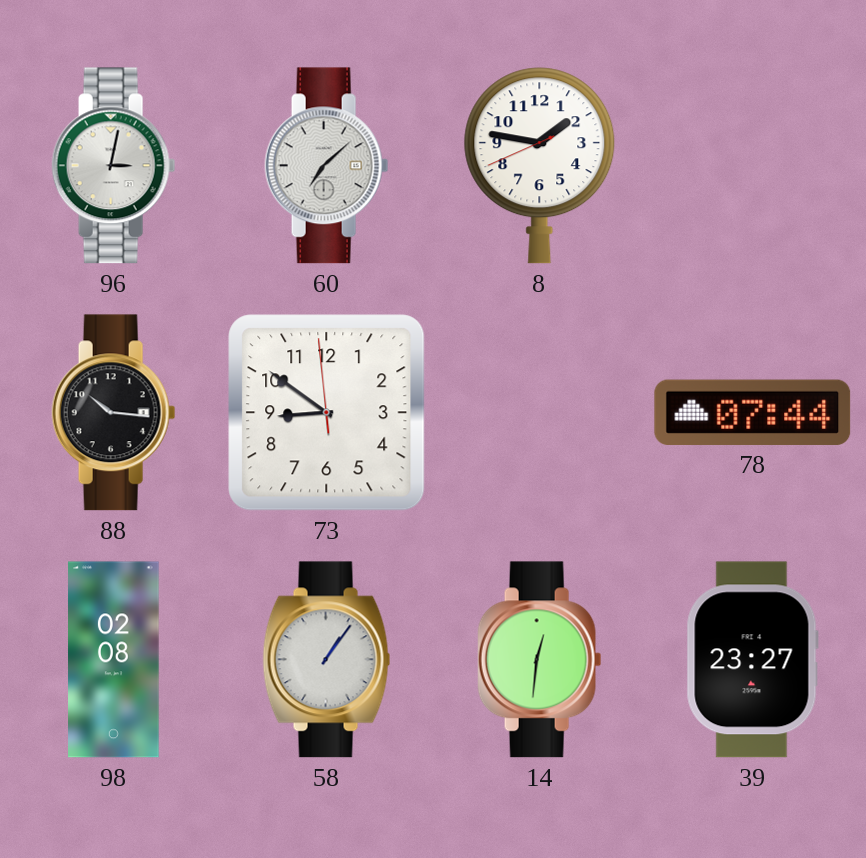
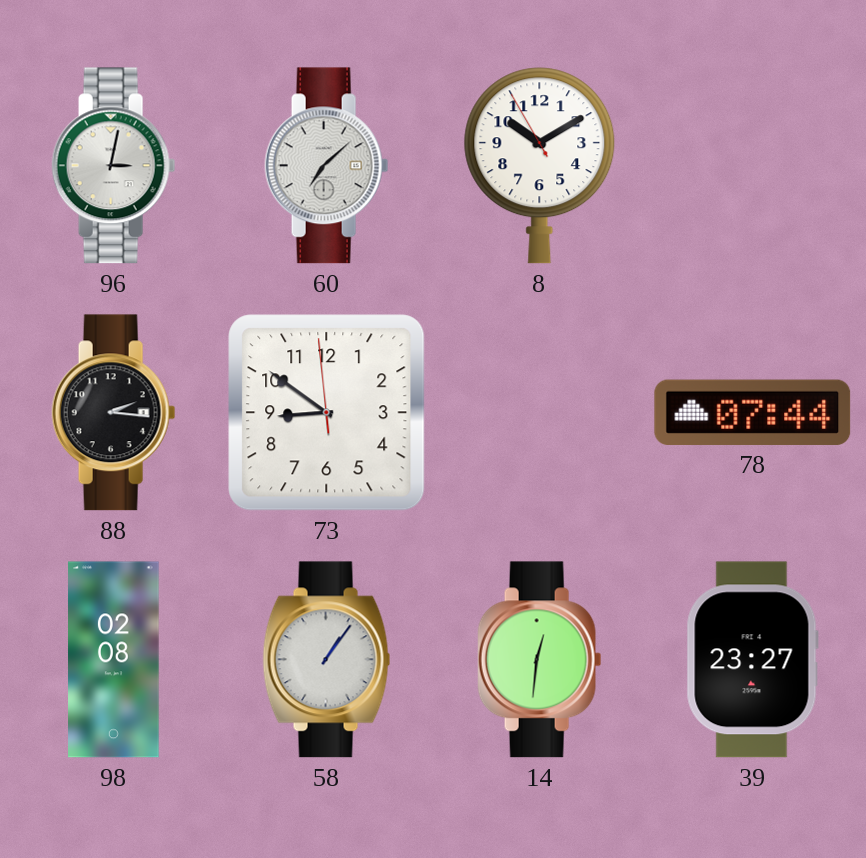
8: 1:46 -> 10:09 (540, 166)
88: 10:16 -> 2:16 (114, 413)
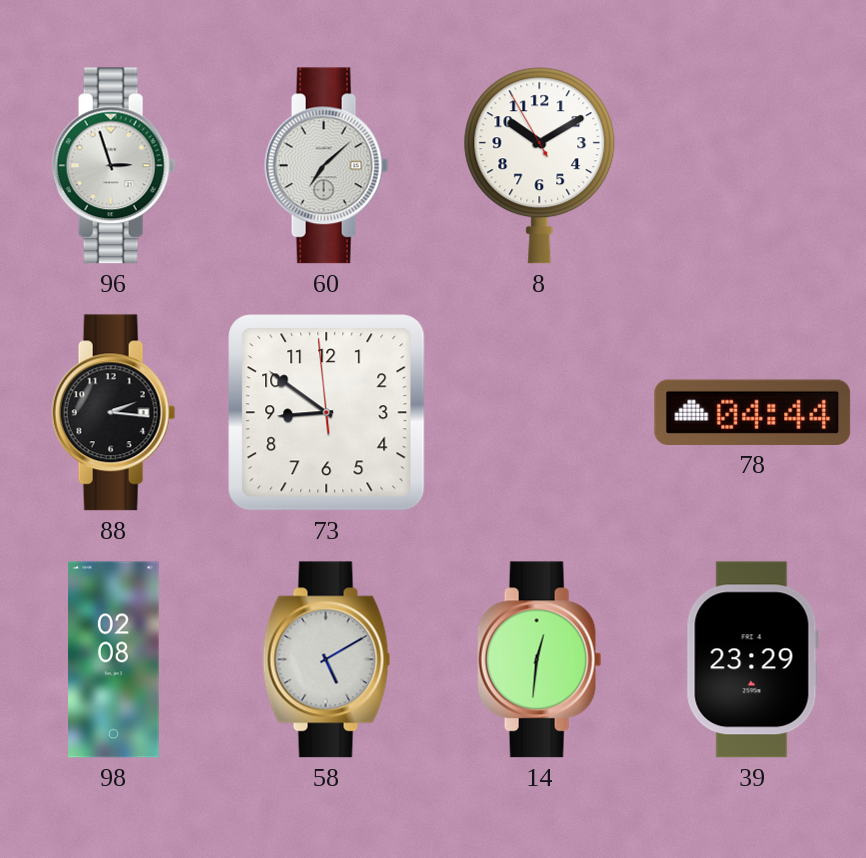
96: 3:02 -> 2:57 (114, 166)
78: 07:44 -> 04:44 (753, 412)
58: 1:06 -> 5:10 (327, 660)
39: 23:27 -> 23:29 (752, 660)
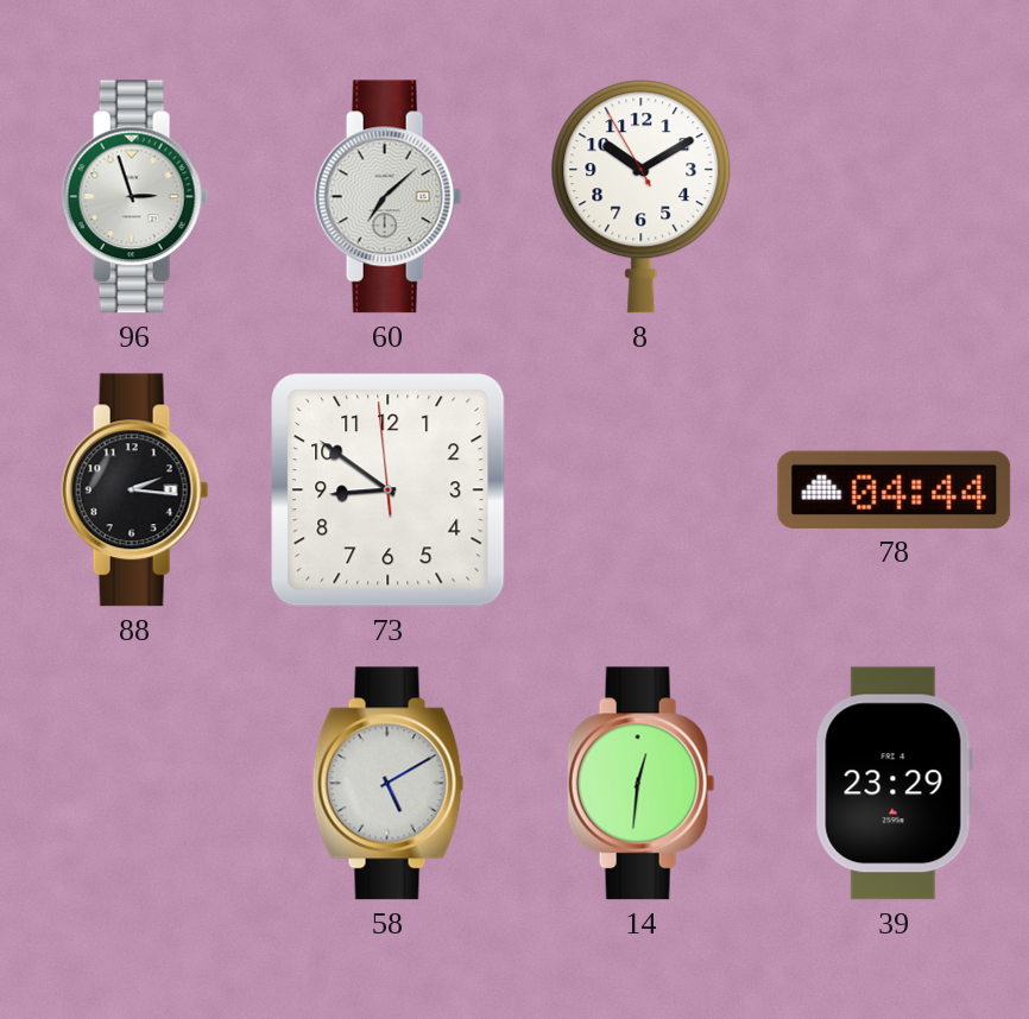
98: 02:08 -> none (114, 660)
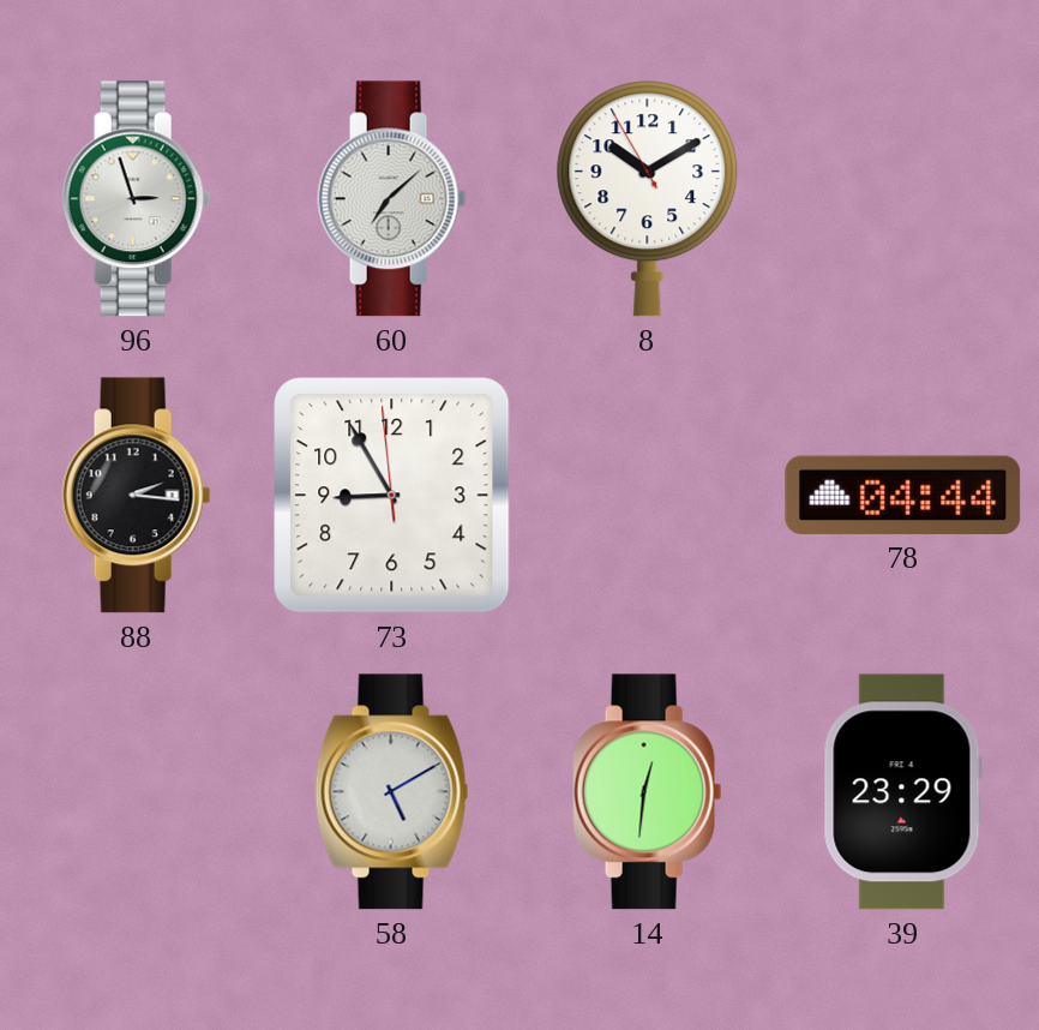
73: 8:50 -> 8:54 (392, 496)
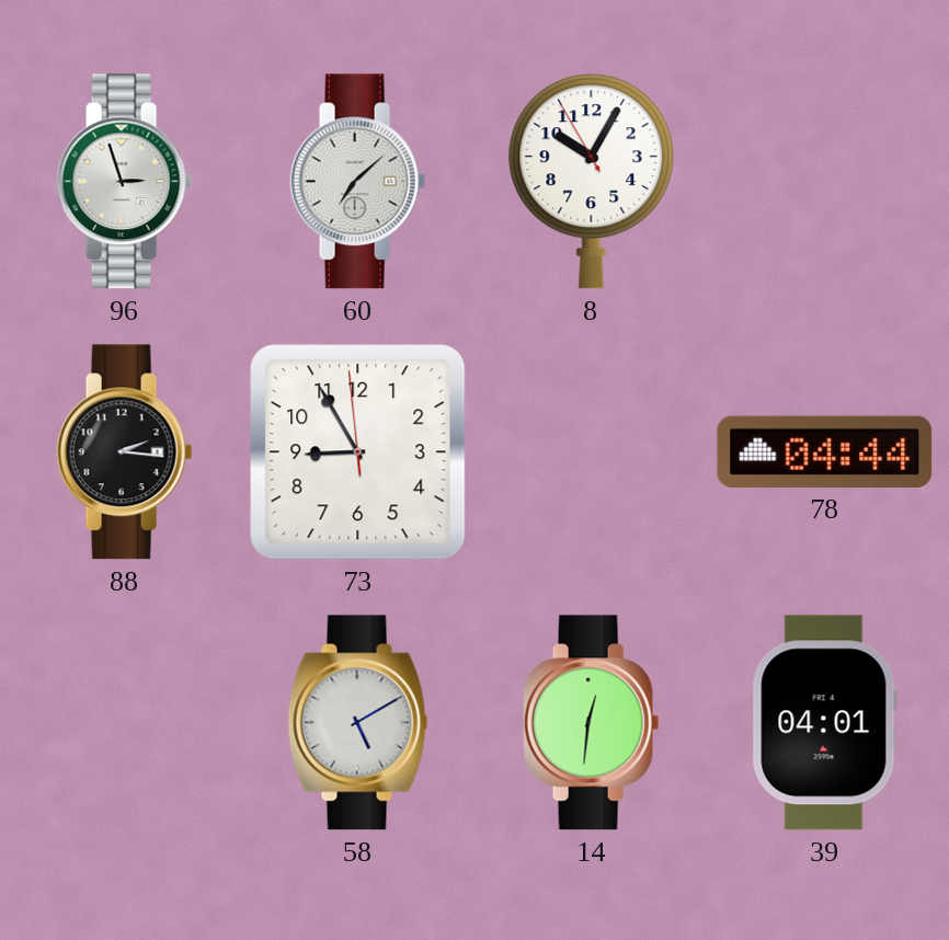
8: 10:09 -> 10:04 (592, 182)
39: 23:29 -> 04:01 (824, 723)
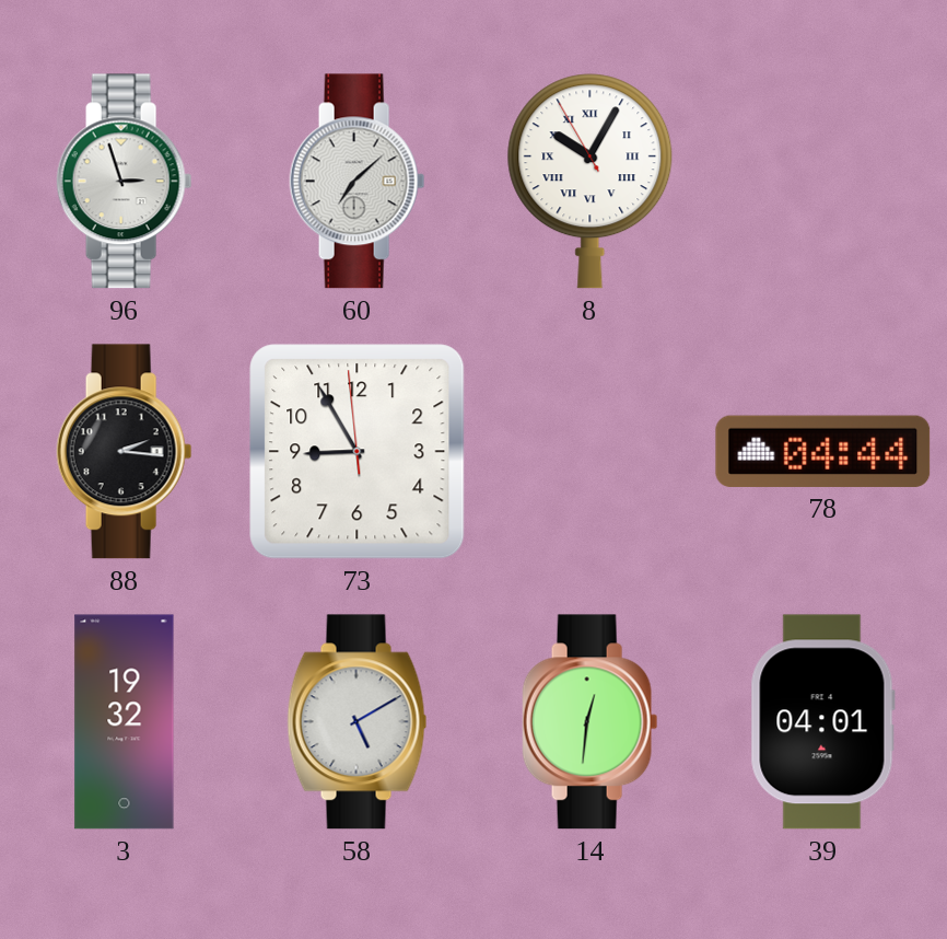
8 numerals: Arabic -> Roman (591, 182)
3: none -> 19:32 (125, 722)
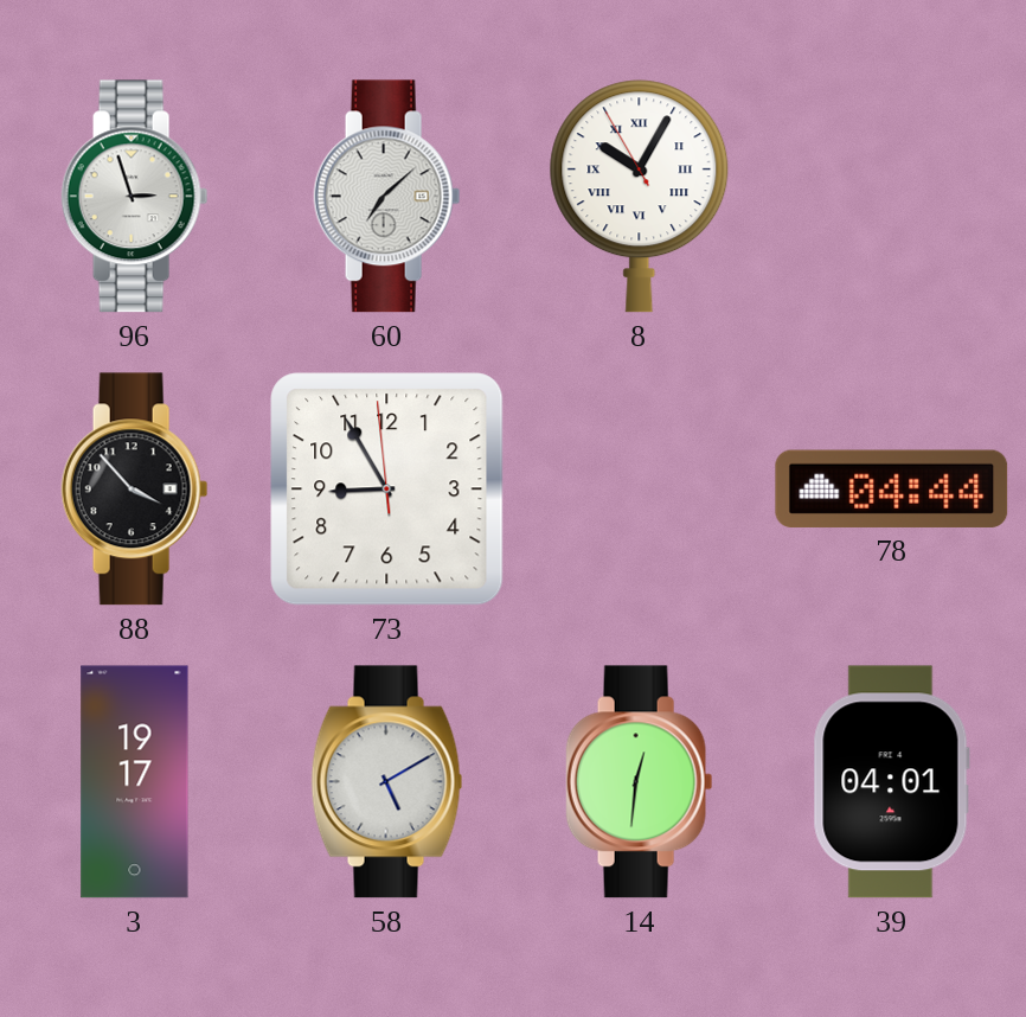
88: 2:16 -> 3:53 (135, 490)
3: 19:32 -> 19:17 (135, 782)
